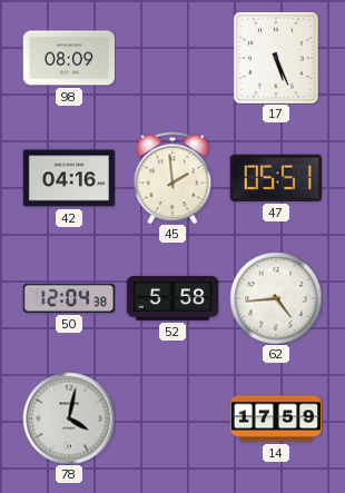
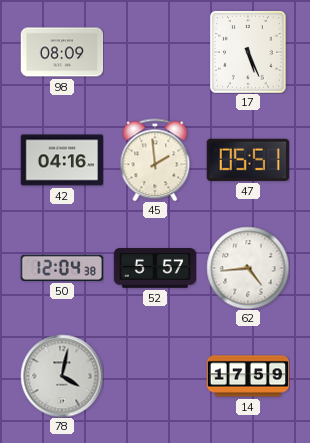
52: 5:58 -> 5:57 (155, 268)
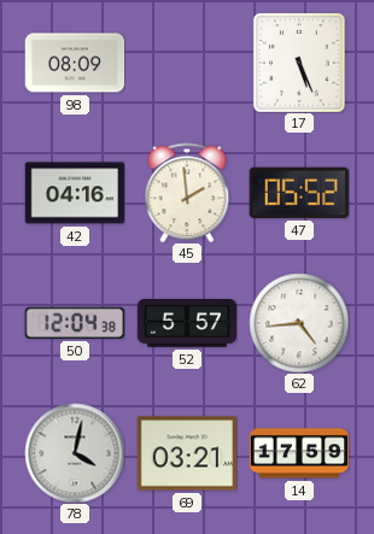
47: 05:51 -> 05:52 (299, 193)
69: none -> 03:21 (186, 453)
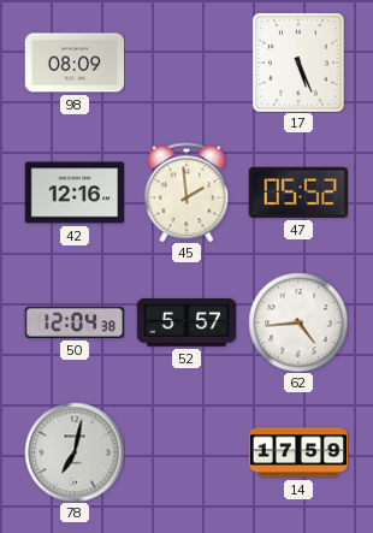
42: 04:16 -> 12:16 (75, 193)
78: 4:02 -> 7:02 (75, 452)
69: 03:21 -> none (186, 453)
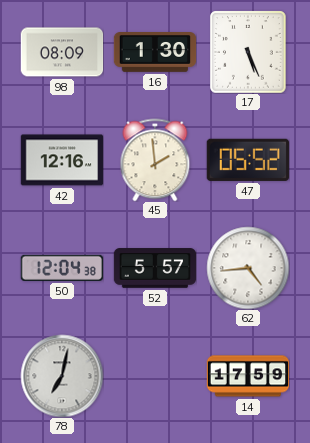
16: none -> 1:30 (155, 53)
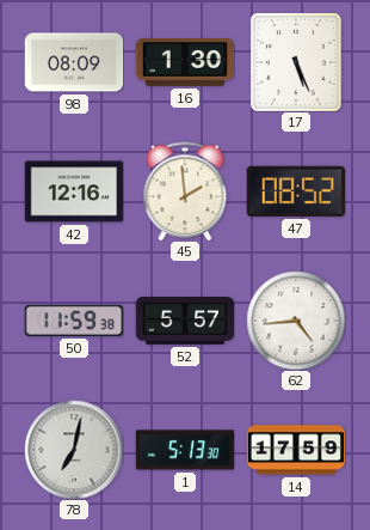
47: 05:52 -> 08:52 (296, 191)
50: 12:04 -> 11:59 (73, 321)
1: none -> 5:13 (185, 450)
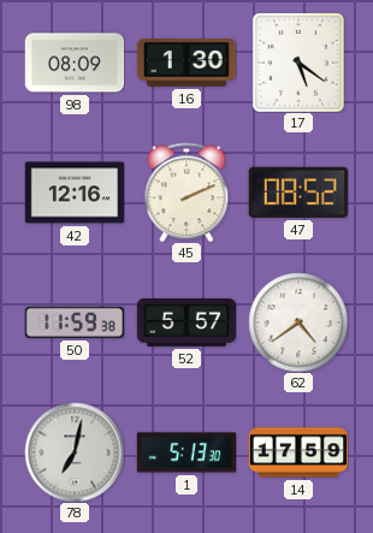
17: 5:26 -> 5:21 (298, 63)
45: 1:59 -> 2:11 (186, 193)
62: 4:44 -> 4:39 (298, 322)
